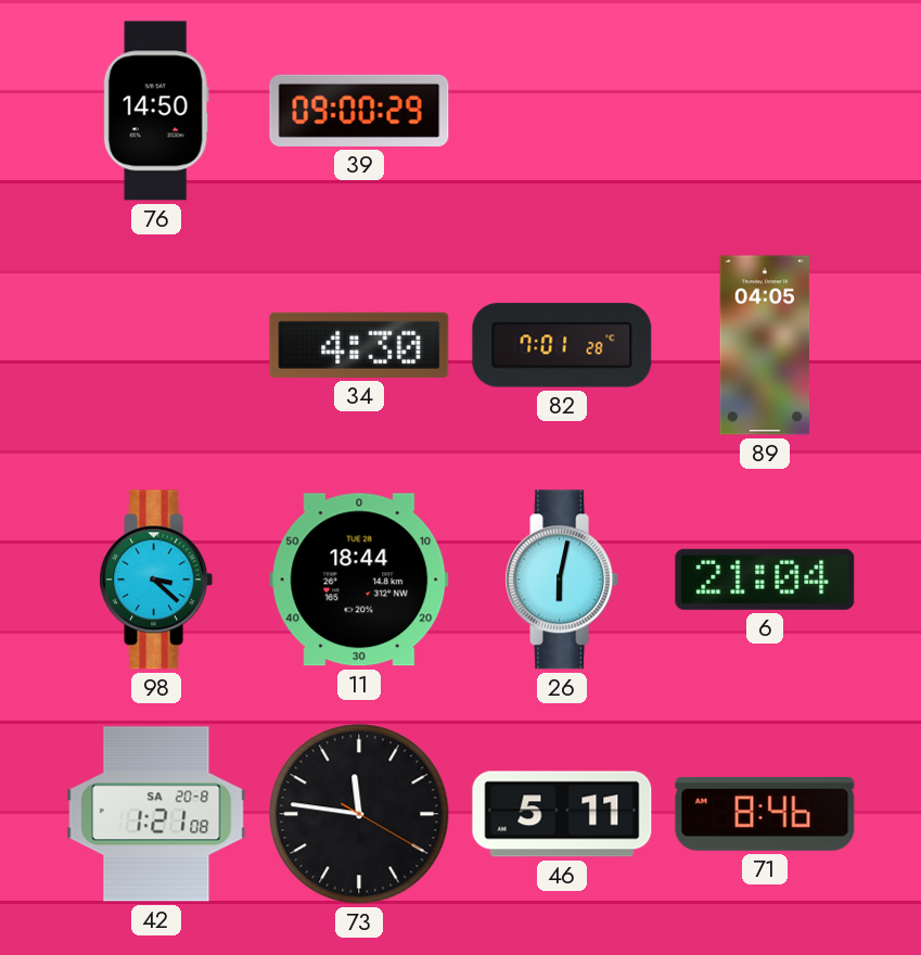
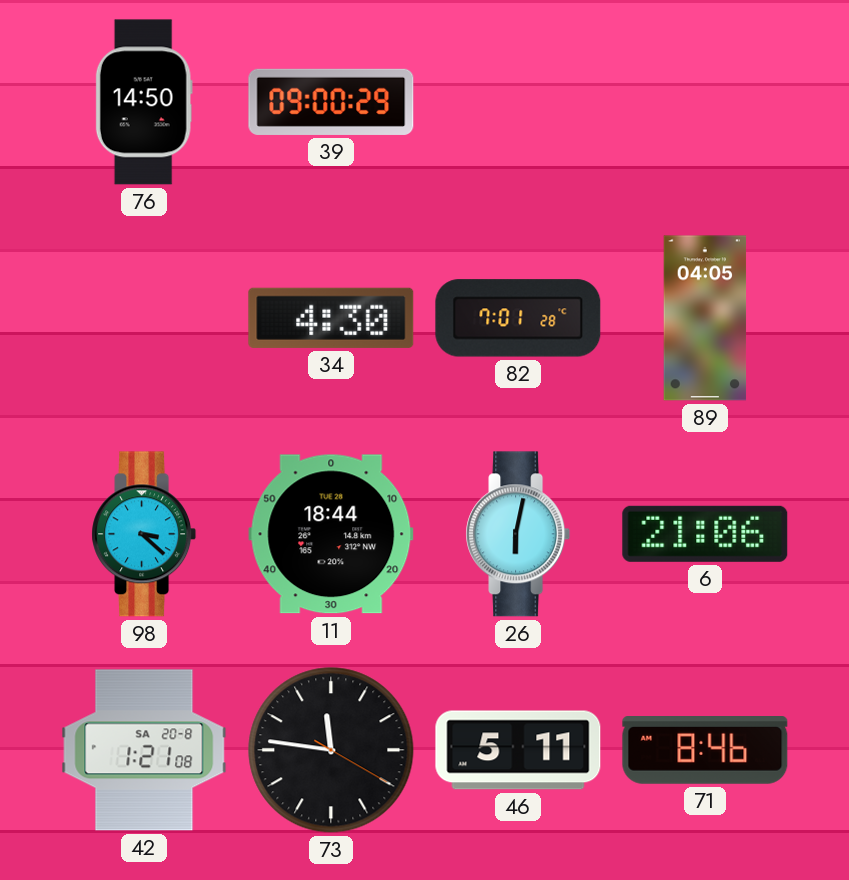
6: 21:04 -> 21:06 (705, 534)
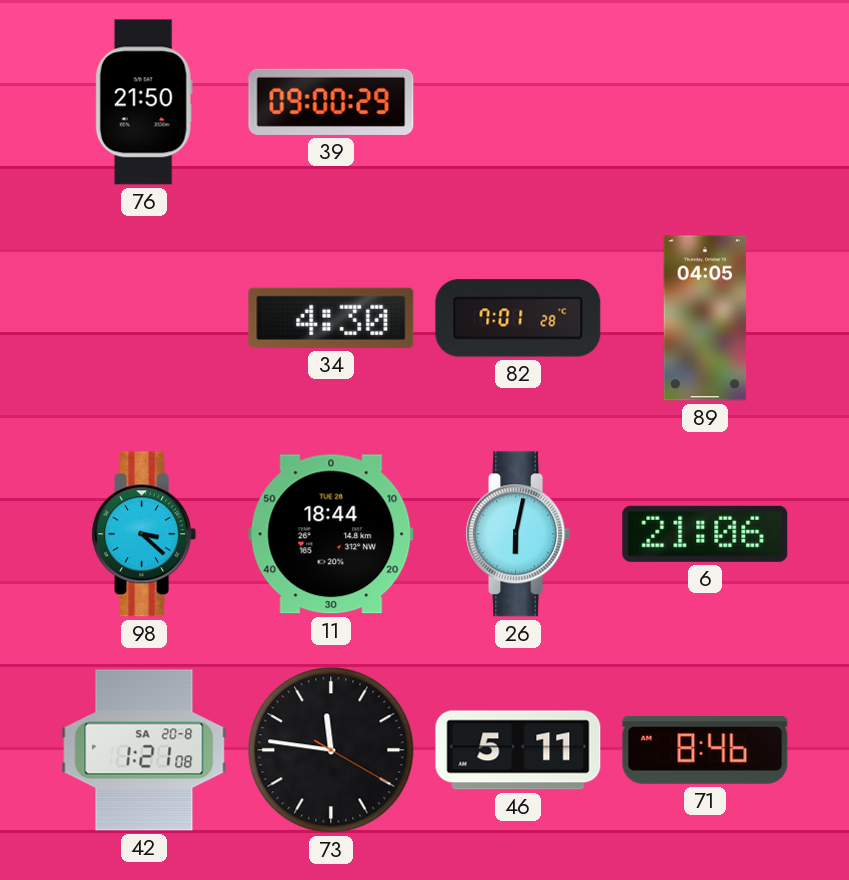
76: 14:50 -> 21:50 (144, 102)
